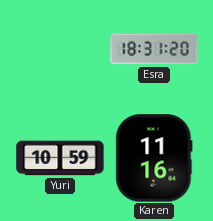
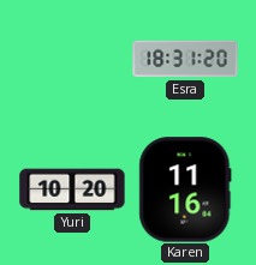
Yuri: 10:59 -> 10:20 (72, 189)
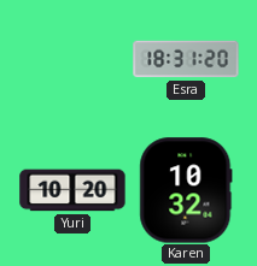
Karen: 11:16 -> 10:32 (186, 190)
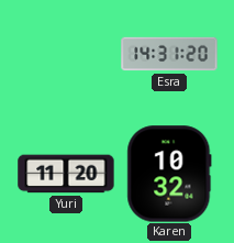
Esra: 18:31 -> 14:31 (169, 54)
Yuri: 10:20 -> 11:20 (66, 174)
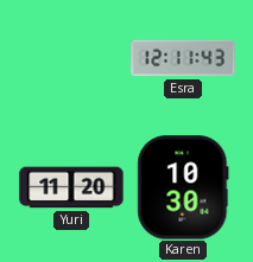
Esra: 14:31 -> 12:11 (183, 58)
Karen: 10:32 -> 10:30 (183, 187)
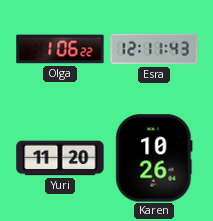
Olga: none -> 1:06 (60, 49)
Karen: 10:30 -> 10:26 (154, 158)
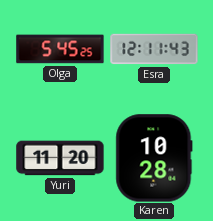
Olga: 1:06 -> 5:45 (60, 49)
Karen: 10:26 -> 10:28 (154, 158)
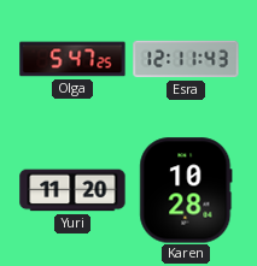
Olga: 5:45 -> 5:47 (72, 59)
